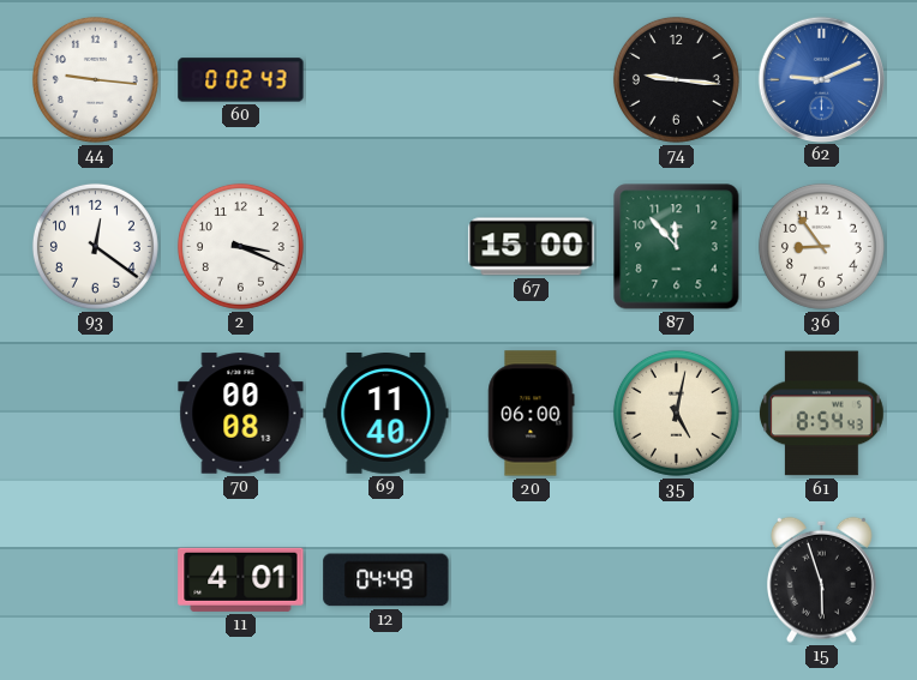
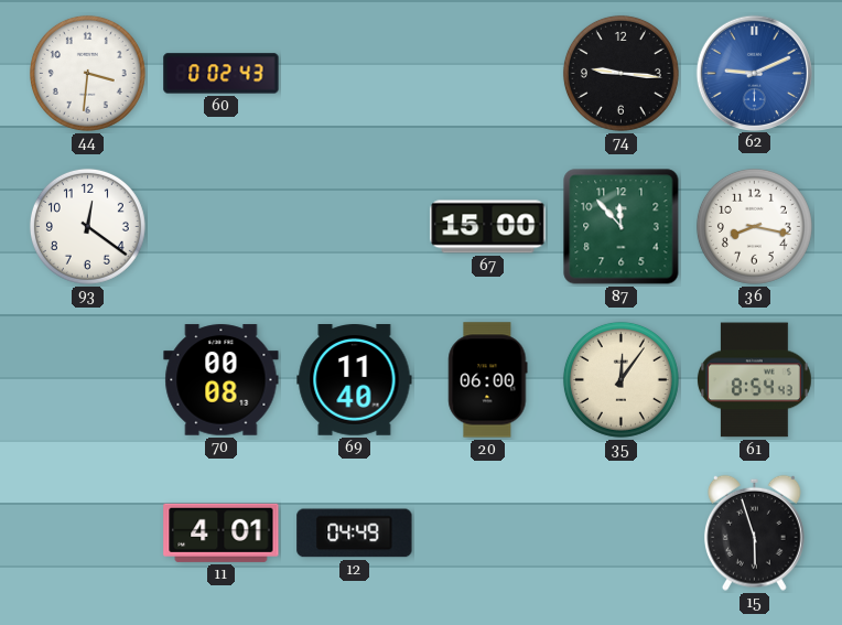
44: 9:16 -> 3:31 (87, 73)
2: 3:19 -> none (240, 246)
36: 8:54 -> 8:17 (754, 226)
35: 5:02 -> 12:06 (620, 379)
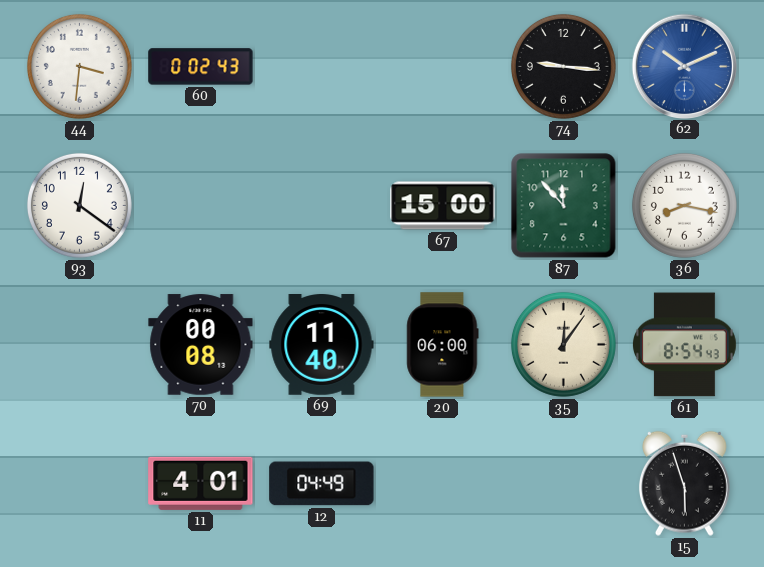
62: 9:11 -> 10:11 (684, 66)
